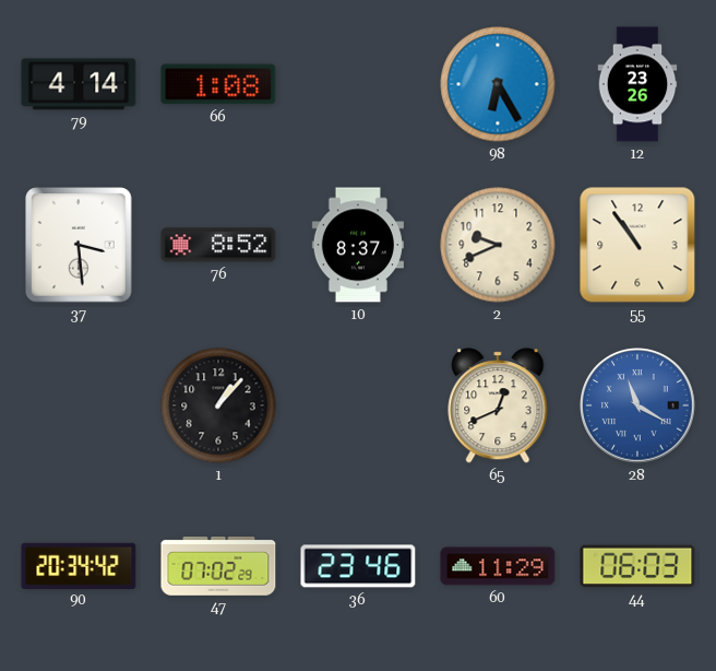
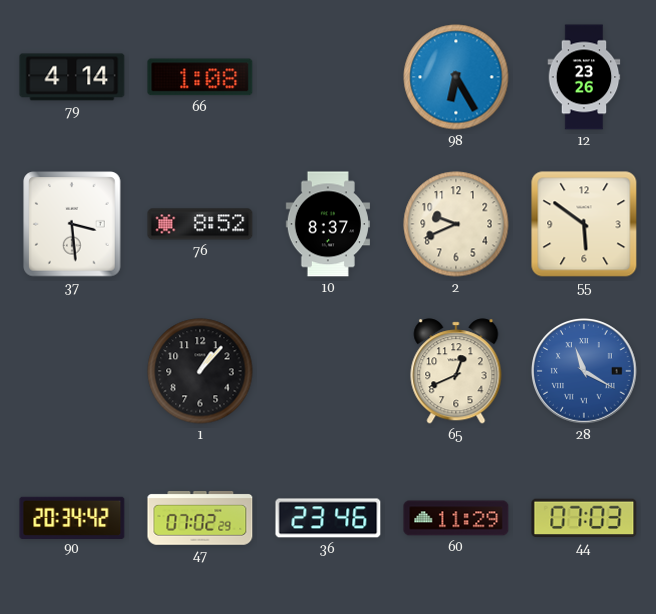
55: 10:54 -> 5:51 (584, 224)
44: 06:03 -> 07:03 (584, 518)
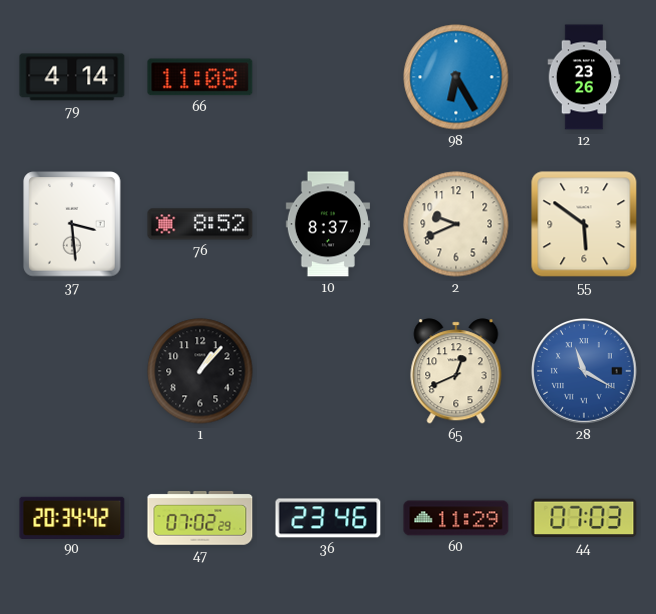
66: 1:08 -> 11:08 (200, 77)
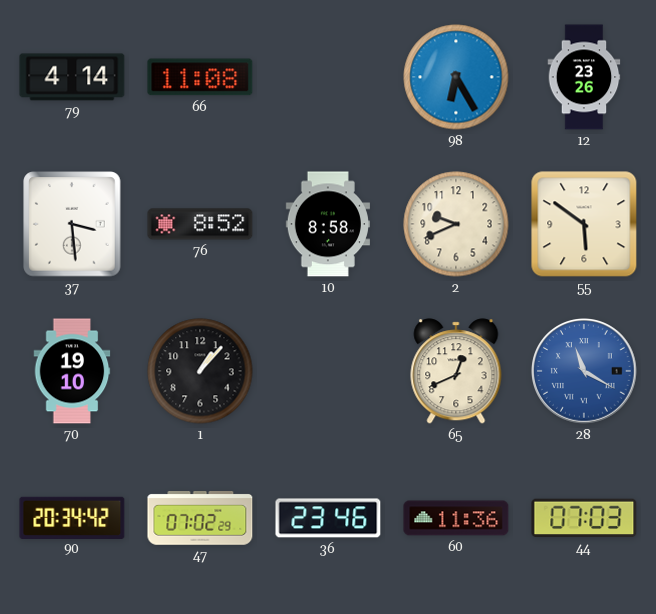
10: 8:37 -> 8:58 (328, 224)
70: none -> 19:10 (72, 371)
60: 11:29 -> 11:36 (456, 518)
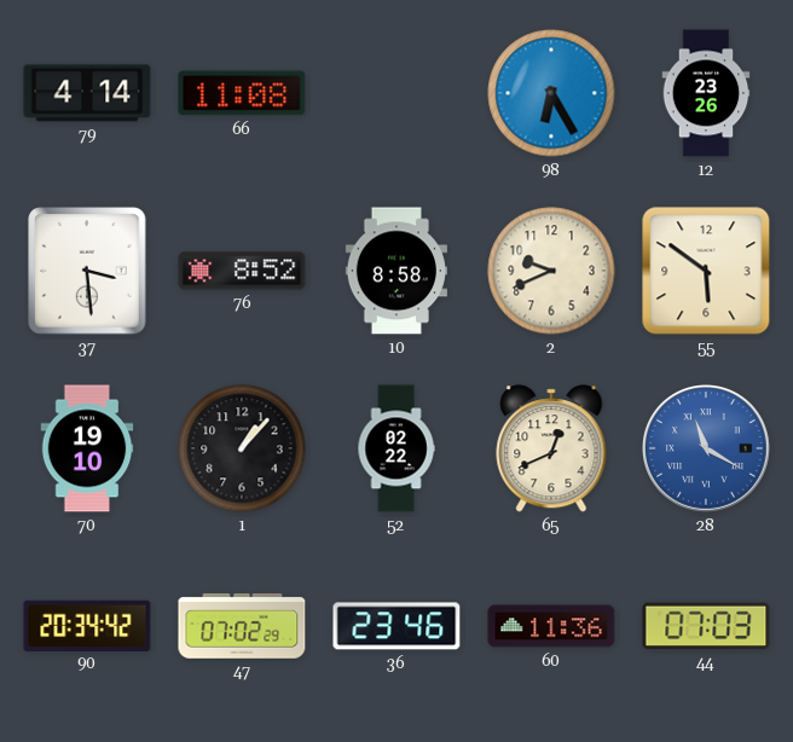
52: none -> 02:22 (396, 448)
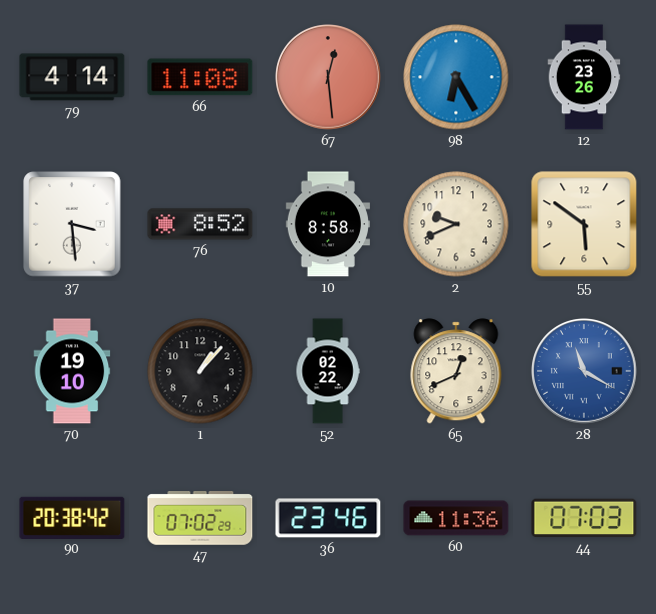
67: none -> 12:29 (329, 78)
90: 20:34 -> 20:38 (72, 517)
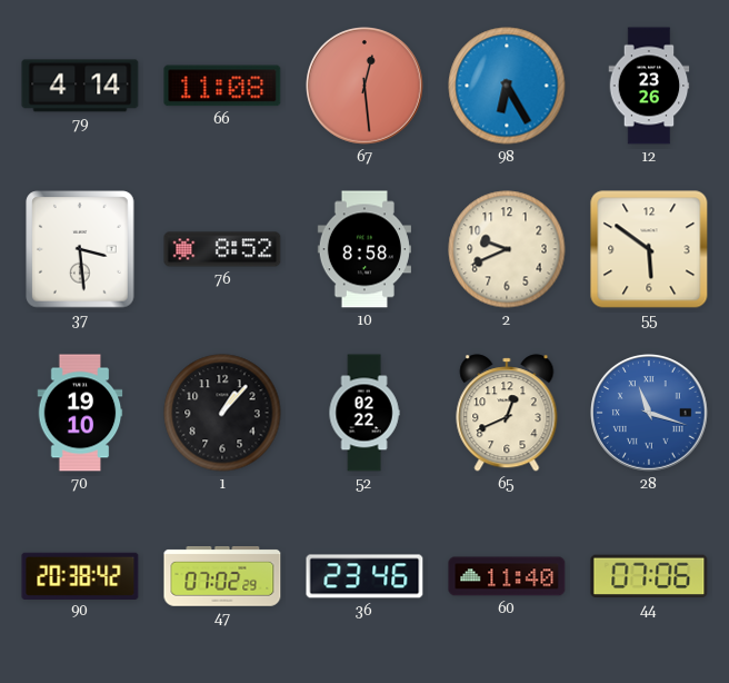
28: 11:20 -> 11:18 (650, 414)
60: 11:36 -> 11:40 (507, 576)
44: 07:03 -> 07:06 (649, 576)
